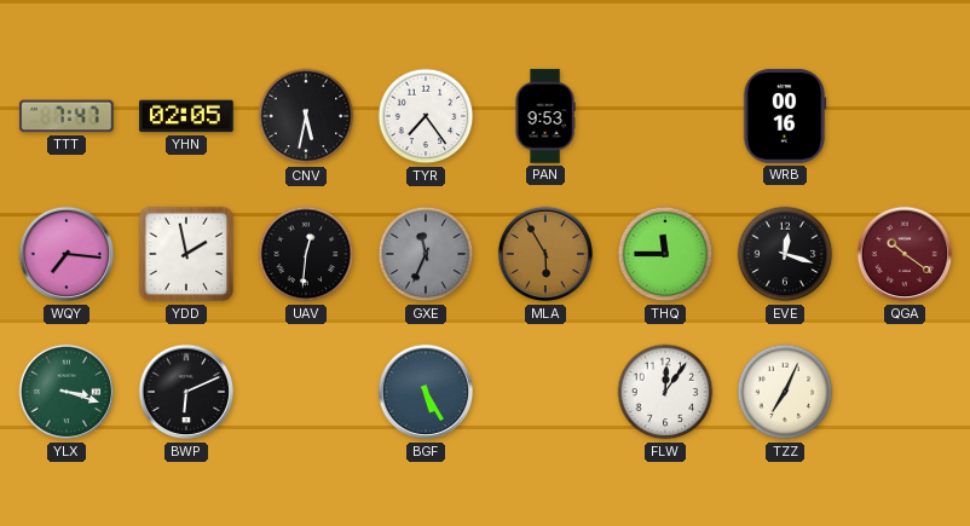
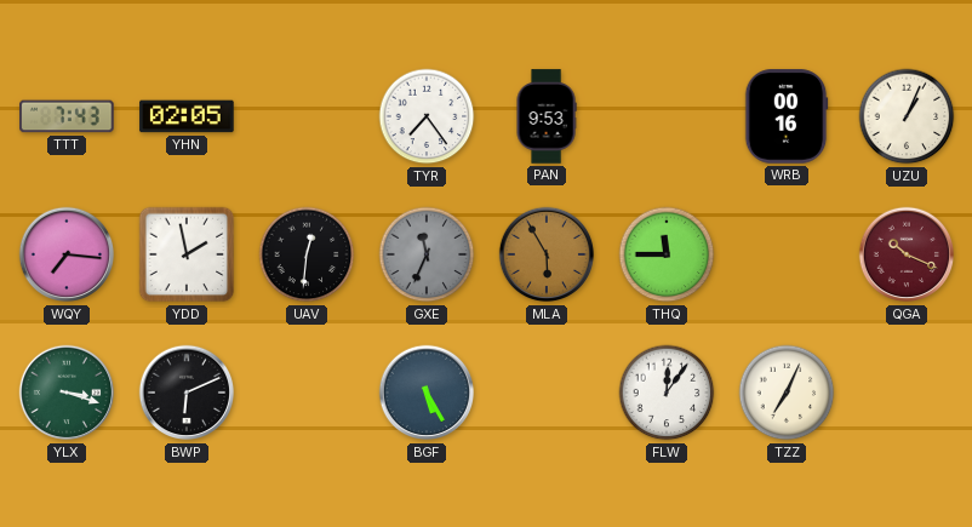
TTT: 7:47 -> 7:43 (67, 116)
CNV: 5:32 -> none (306, 116)
UZU: none -> 1:04 (907, 116)
EVE: 12:18 -> none (785, 254)
QGA: 10:21 -> 10:19 (907, 254)
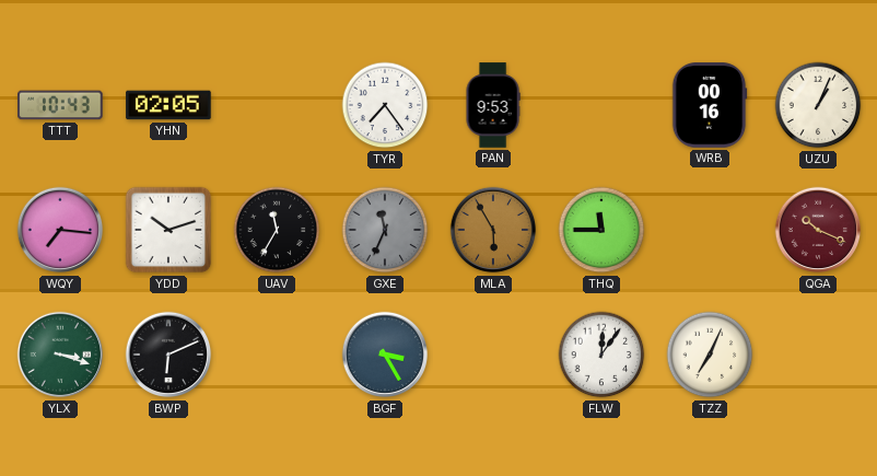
TTT: 7:43 -> 10:43 (60, 105)
YDD: 1:58 -> 10:12 (168, 230)
UAV: 12:31 -> 11:35 (277, 230)
BGF: 5:25 -> 3:25 (385, 355)
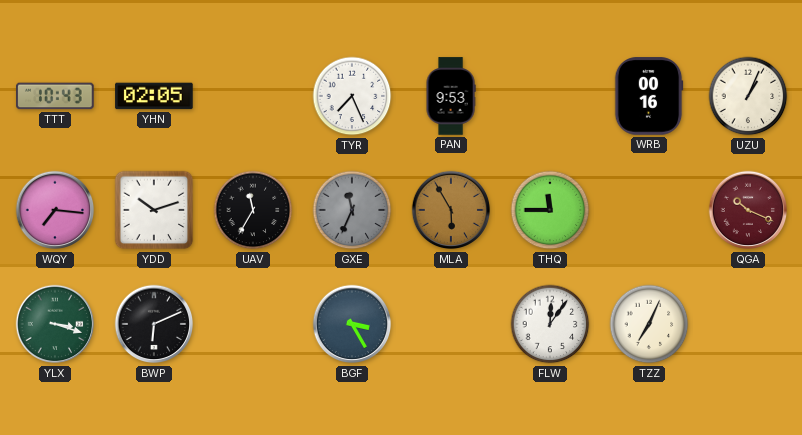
TYR: 7:24 -> 7:26 (352, 96)
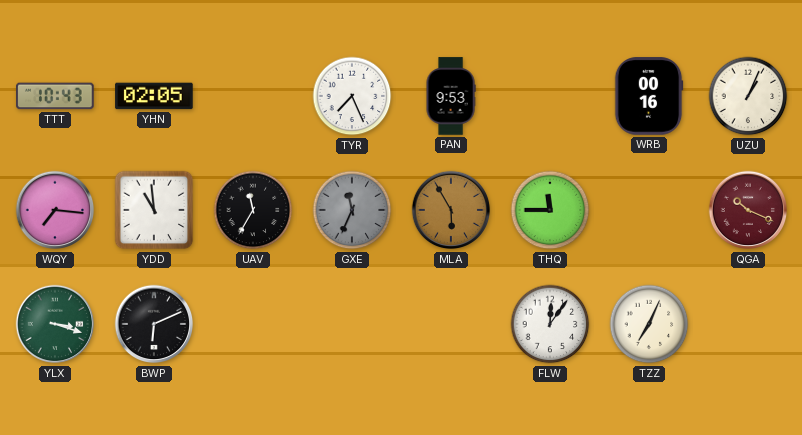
YDD: 10:12 -> 10:59 (154, 210)
BGF: 3:25 -> none (352, 324)
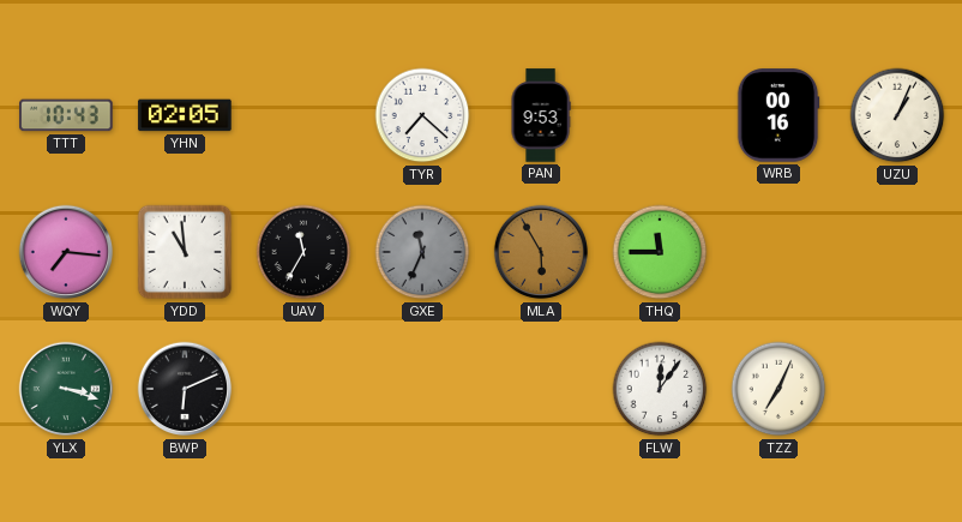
TYR: 7:26 -> 7:22 (422, 115)
QGA: 10:19 -> none (748, 210)
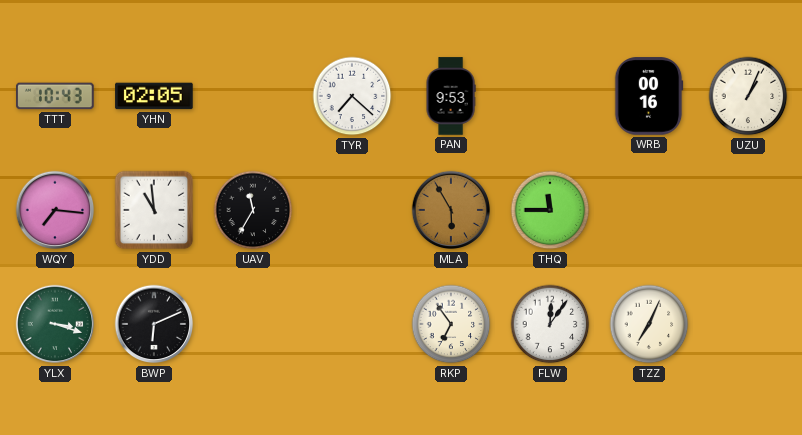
GXE: 11:34 -> none (422, 252)
RKP: none -> 6:54 (451, 324)
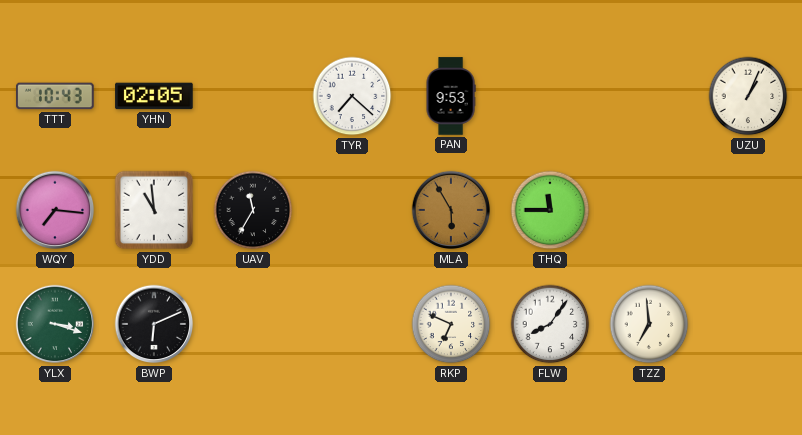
WRB: 00:16 -> none (649, 96)
RKP: 6:54 -> 6:49 (451, 324)
FLW: 12:06 -> 8:06 (550, 324)
TZZ: 7:04 -> 6:59 (649, 324)
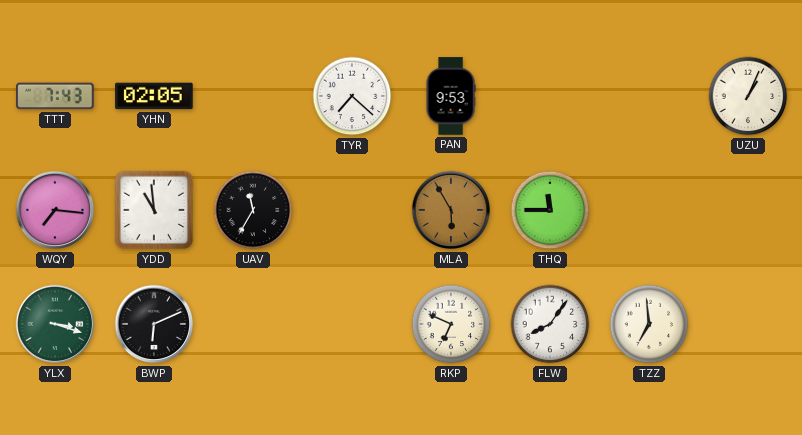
TTT: 10:43 -> 7:43 (55, 96)
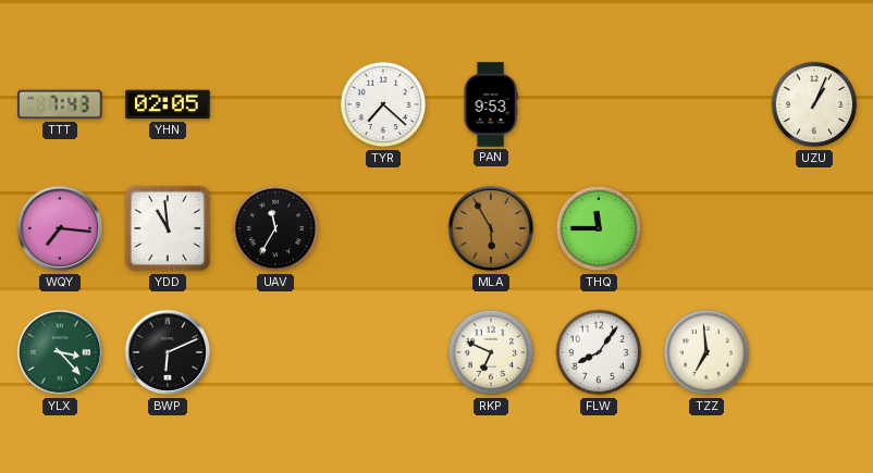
YLX: 3:18 -> 3:23 (60, 352)
